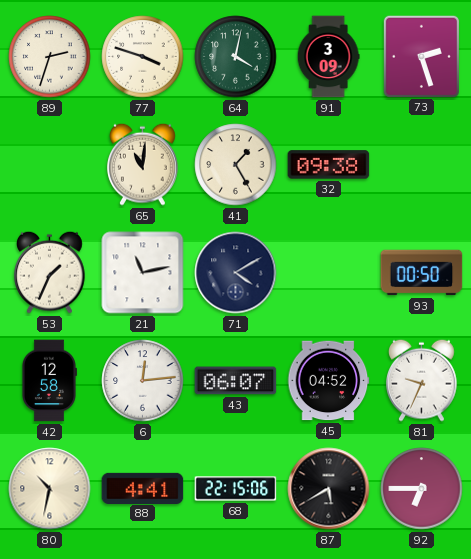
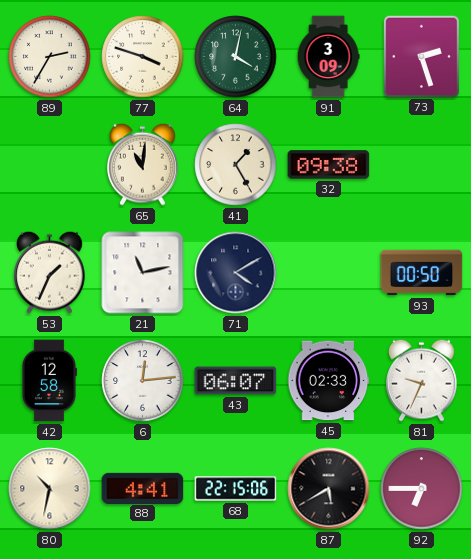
89: 2:33 -> 2:35 (50, 57)
45: 04:52 -> 02:33 (328, 381)
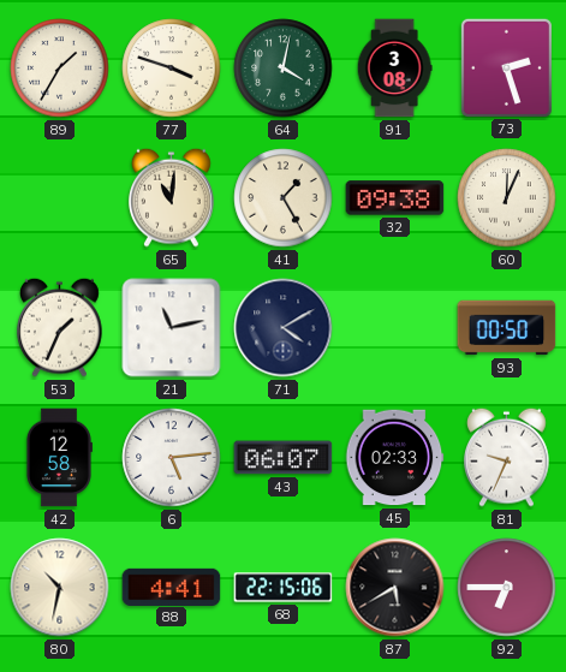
89: 2:35 -> 1:35 (60, 69)
91: 3:09 -> 3:08 (394, 69)
60: none -> 12:04 (507, 198)
6: 12:14 -> 5:14 (172, 458)
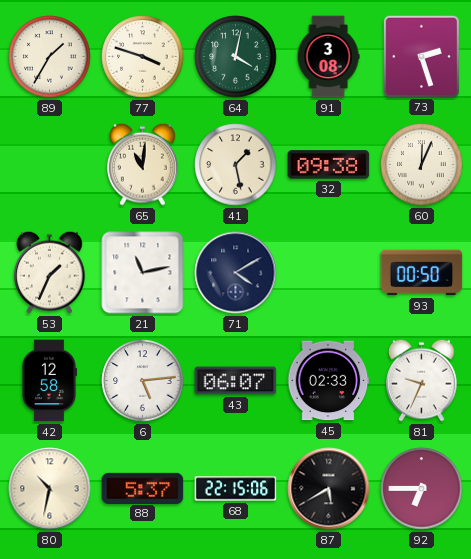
41: 1:25 -> 1:28 (236, 165)
88: 4:41 -> 5:37 (143, 488)
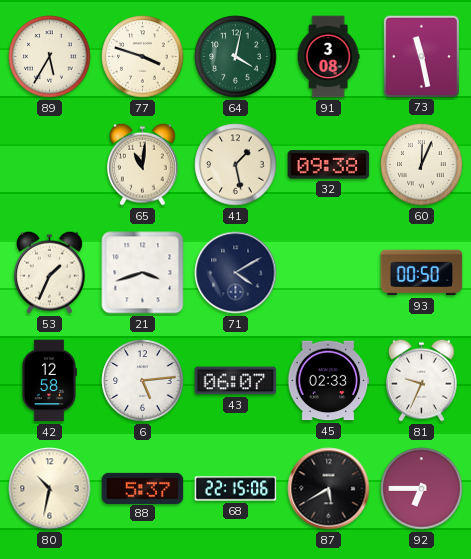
89: 1:35 -> 5:35 (50, 57)
73: 2:27 -> 11:28 (421, 56)
21: 11:13 -> 3:42 (143, 273)
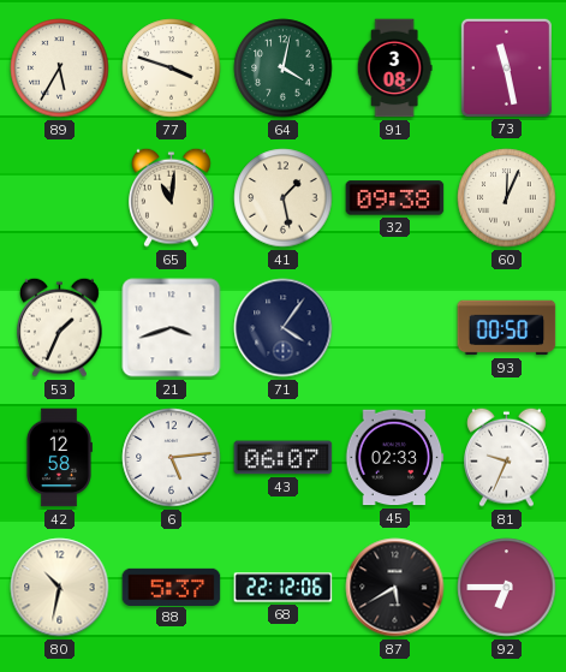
71: 4:10 -> 4:06 (284, 328)
68: 22:15 -> 22:12 (284, 588)
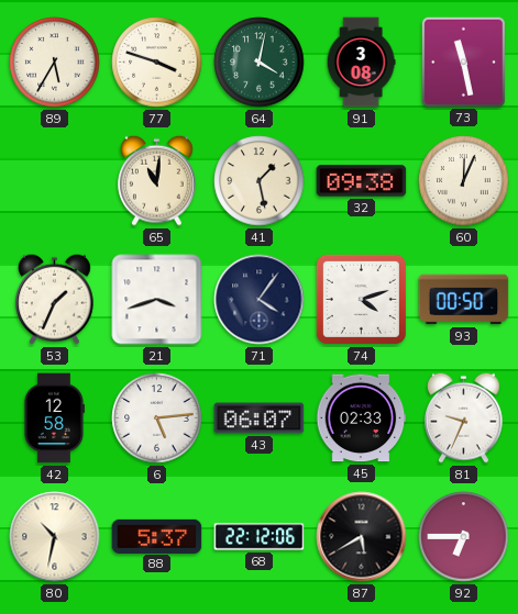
74: none -> 4:12 (361, 299)
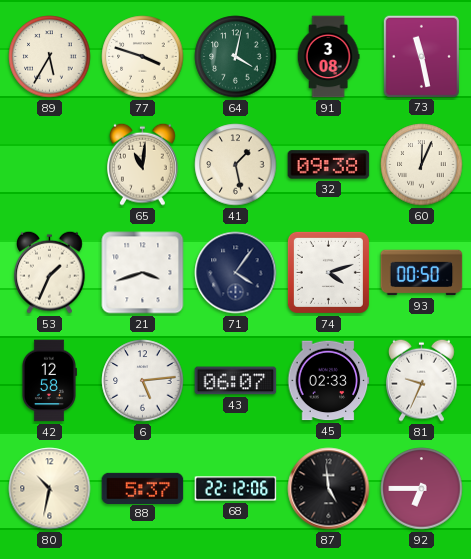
87: 5:40 -> 4:59 (329, 489)
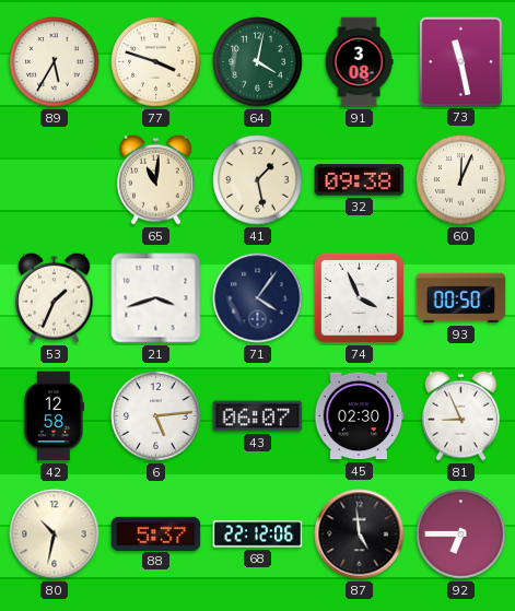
74: 4:12 -> 3:56 (359, 297)
45: 02:33 -> 02:30 (359, 416)
81: 9:34 -> 8:56 (461, 415)
